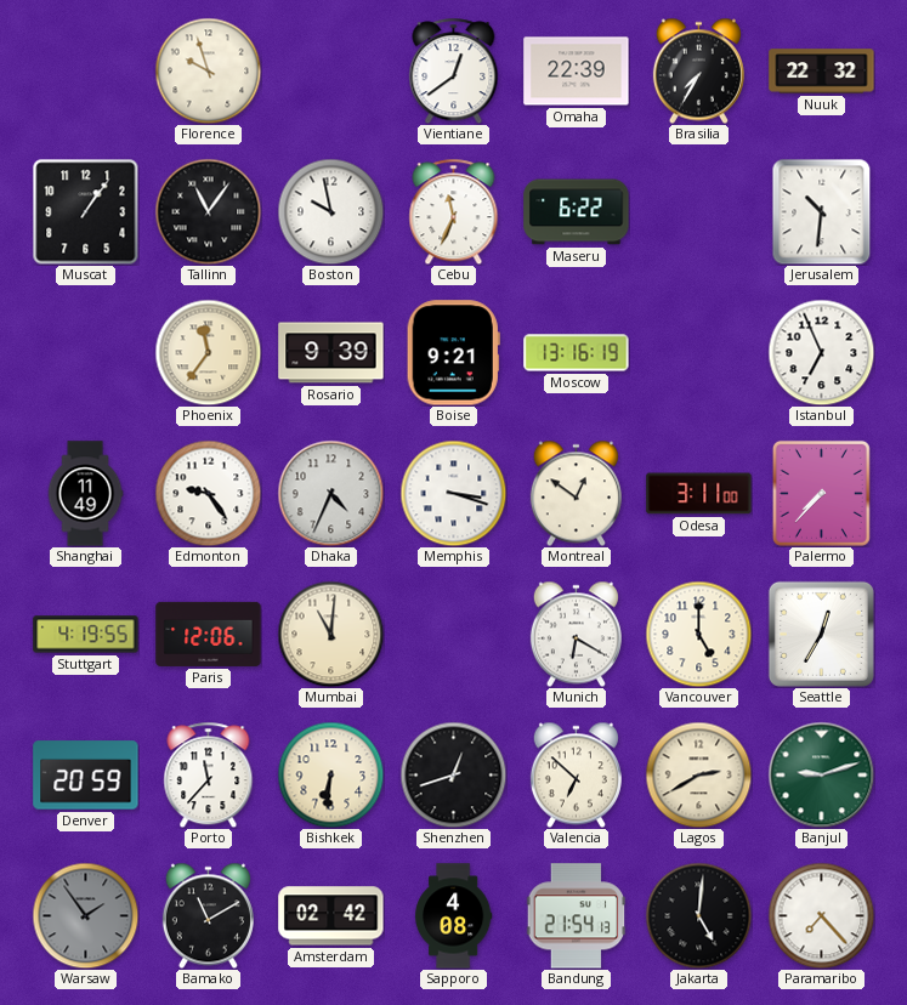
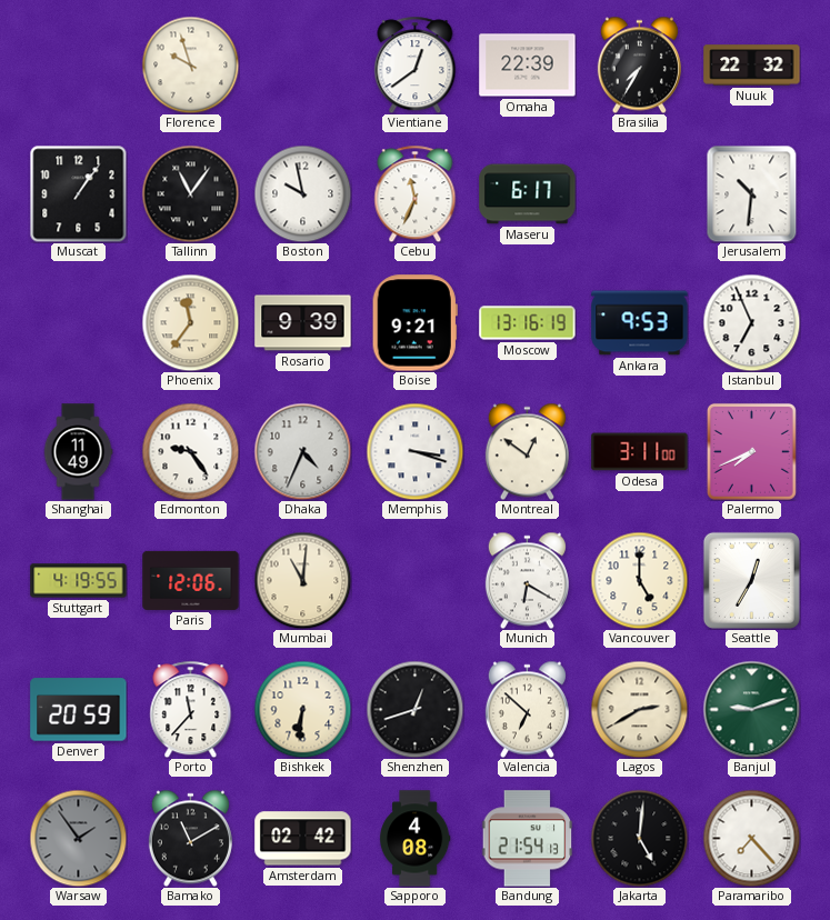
Maseru: 6:22 -> 6:17 (528, 194)
Ankara: none -> 9:53 (640, 323)
Palermo: 7:37 -> 7:41 (751, 451)
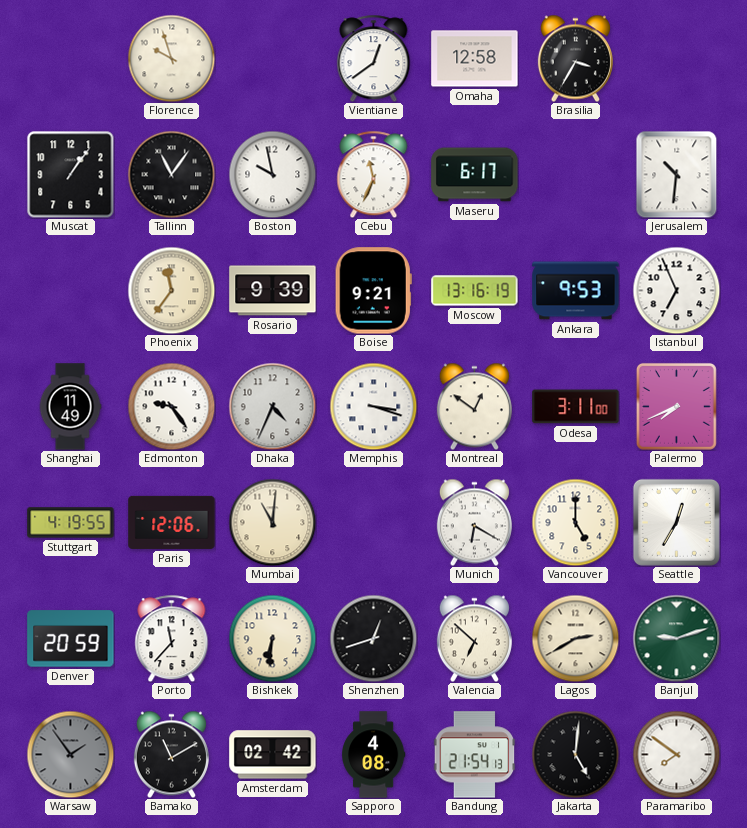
Omaha: 22:39 -> 12:58 (475, 59)
Brasilia: 7:35 -> 3:35 (575, 58)
Nuuk: 22:32 -> none (752, 66)
Paramaribo: 7:23 -> 7:51 (676, 754)
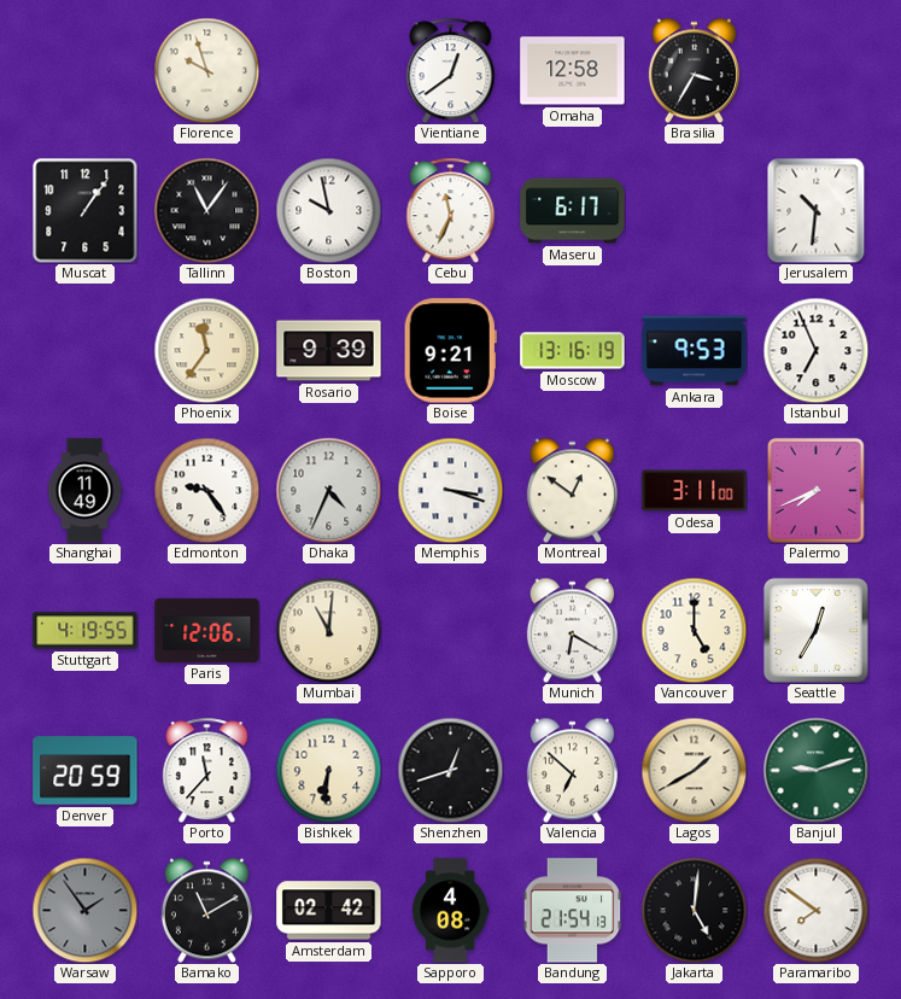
Lagos: 2:40 -> 1:40 (694, 770)
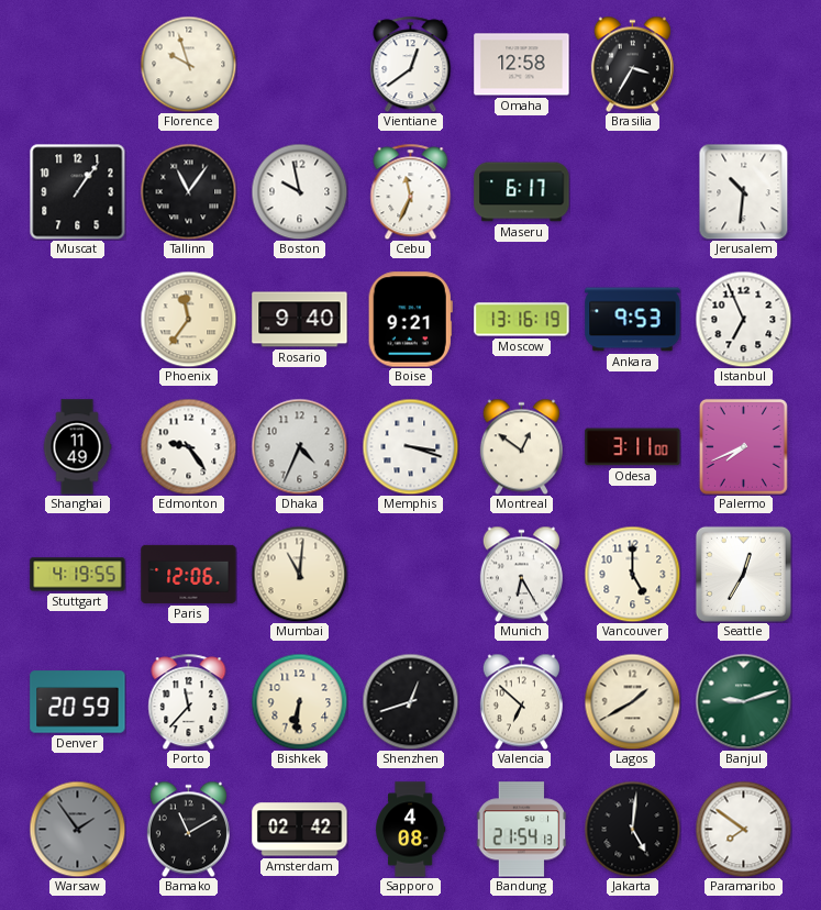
Rosario: 9:39 -> 9:40 (300, 320)
Munich: 6:20 -> 6:25 (521, 574)
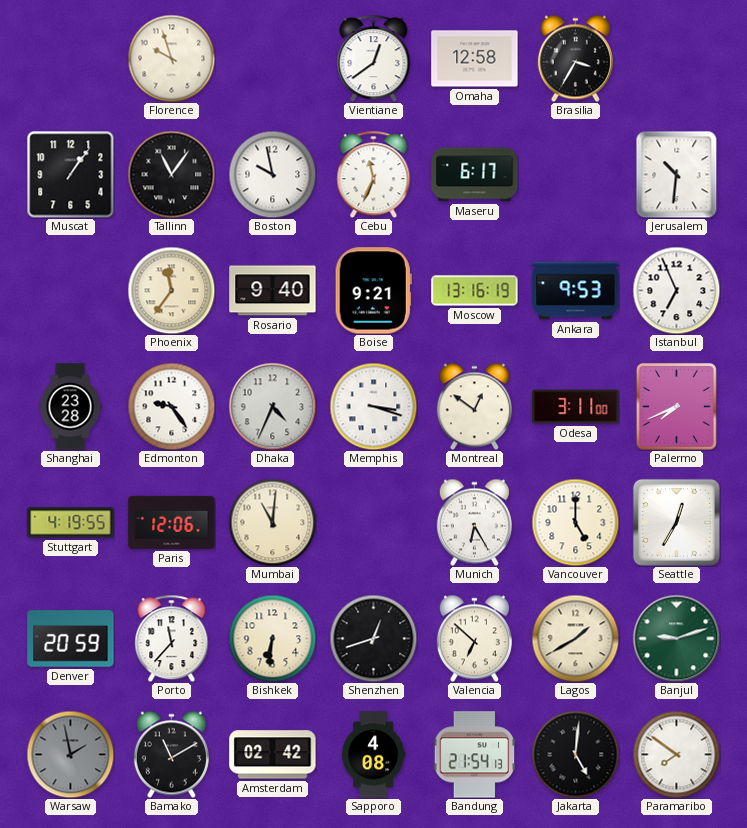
Shanghai: 11:49 -> 23:28 (70, 407)
Warsaw: 1:54 -> 1:58 (70, 754)
